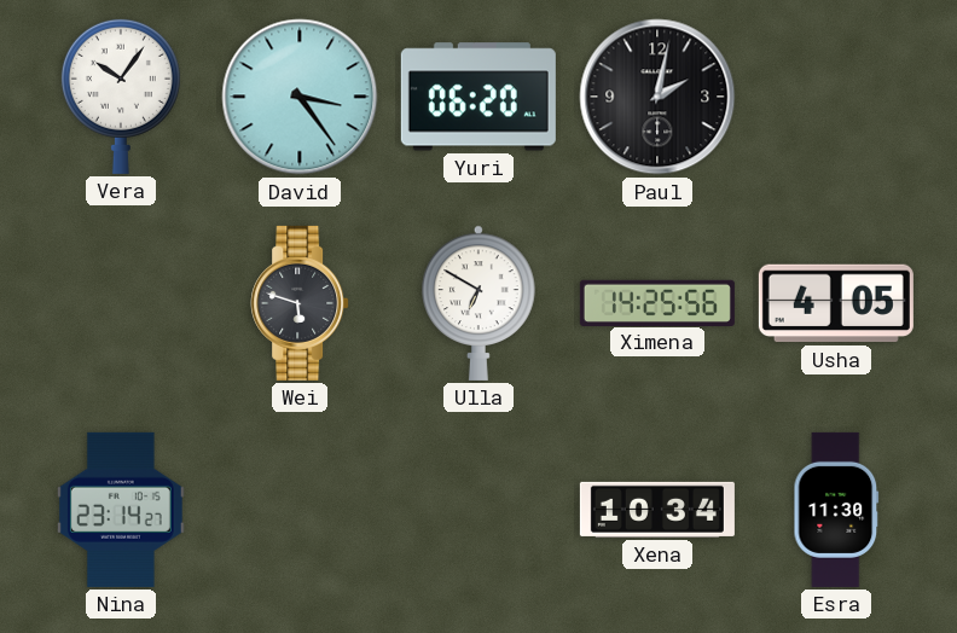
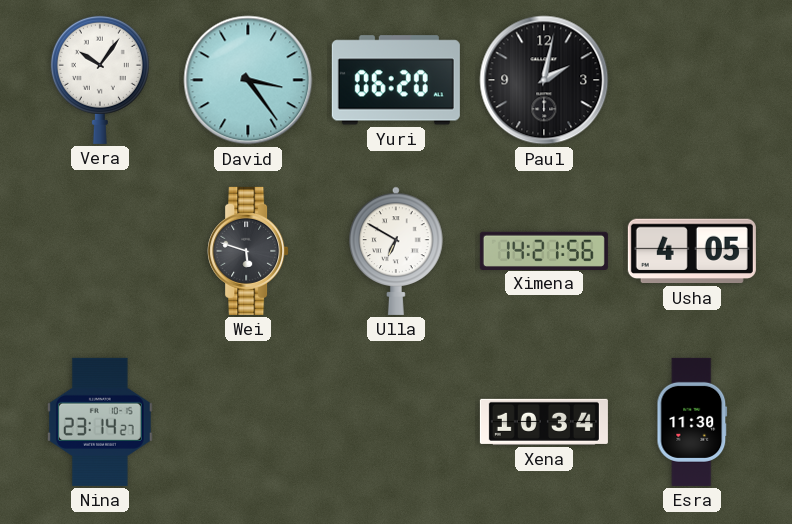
Ximena: 14:25 -> 14:21 (544, 250)
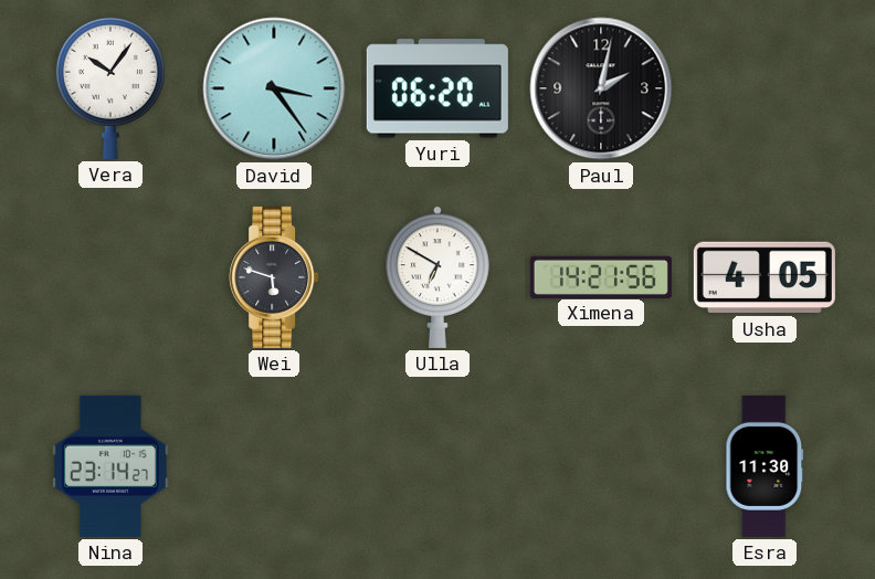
Xena: 10:34 -> none (544, 422)
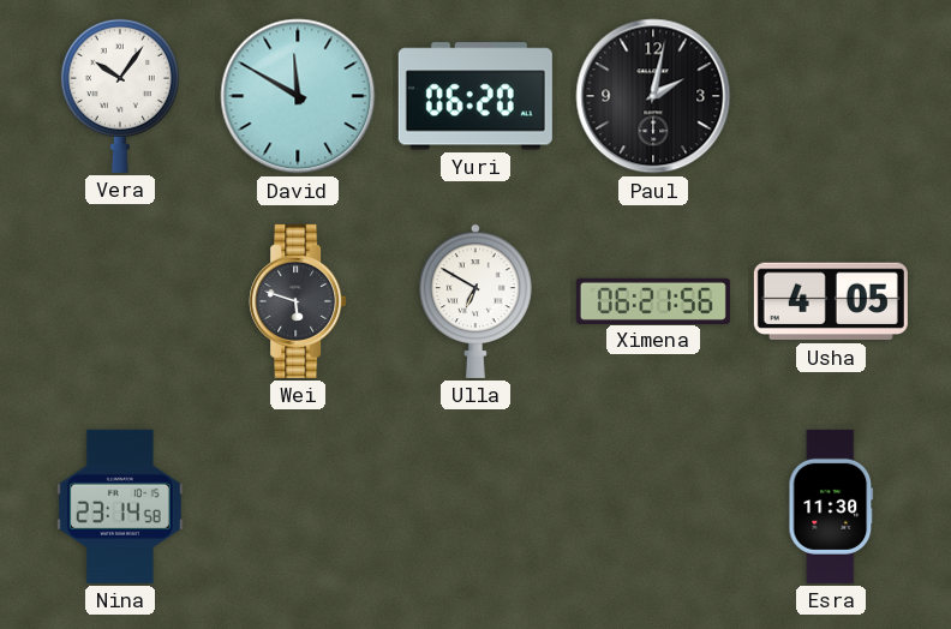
David: 3:24 -> 11:50 (298, 96)
Ximena: 14:21 -> 06:21 (653, 300)
Nina: 23:14:27 -> 23:14:58 (120, 507)
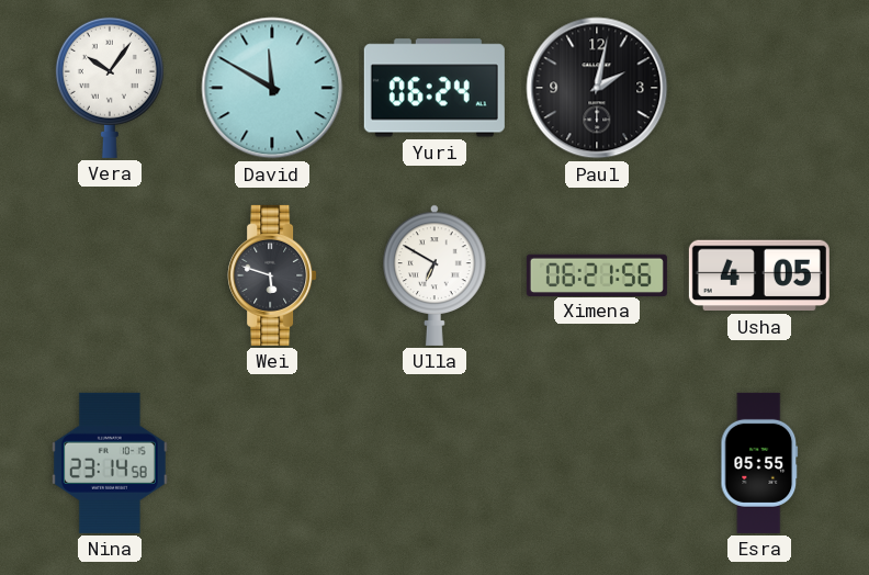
Yuri: 06:20 -> 06:24 (435, 88)
Esra: 11:30 -> 05:55 (759, 463)
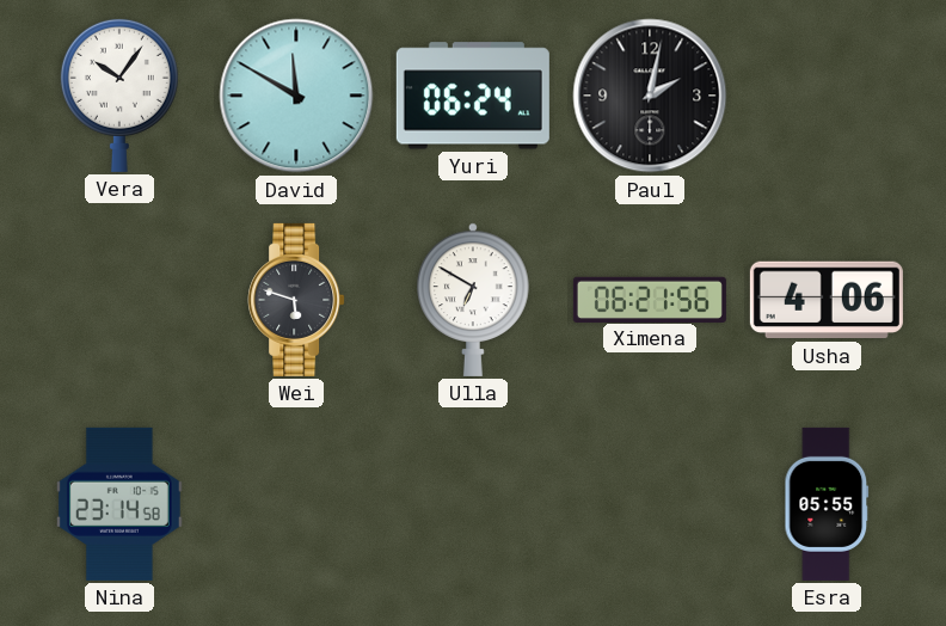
Usha: 4:05 -> 4:06 (827, 300)
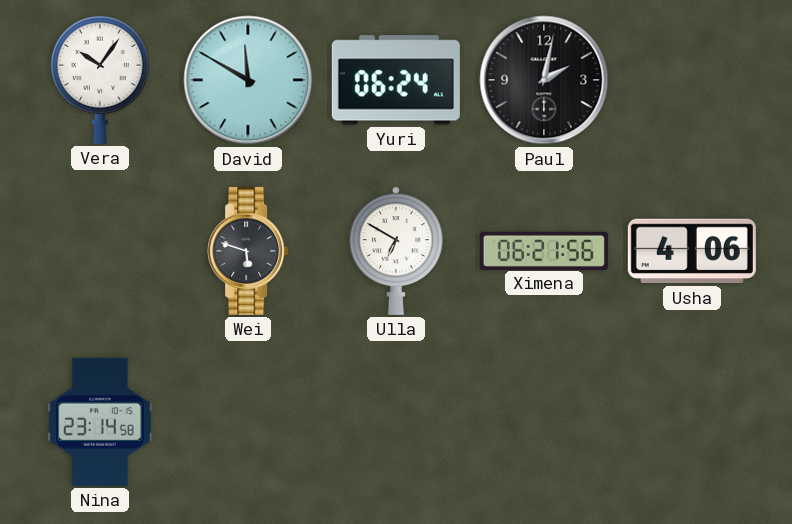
Esra: 05:55 -> none (827, 504)
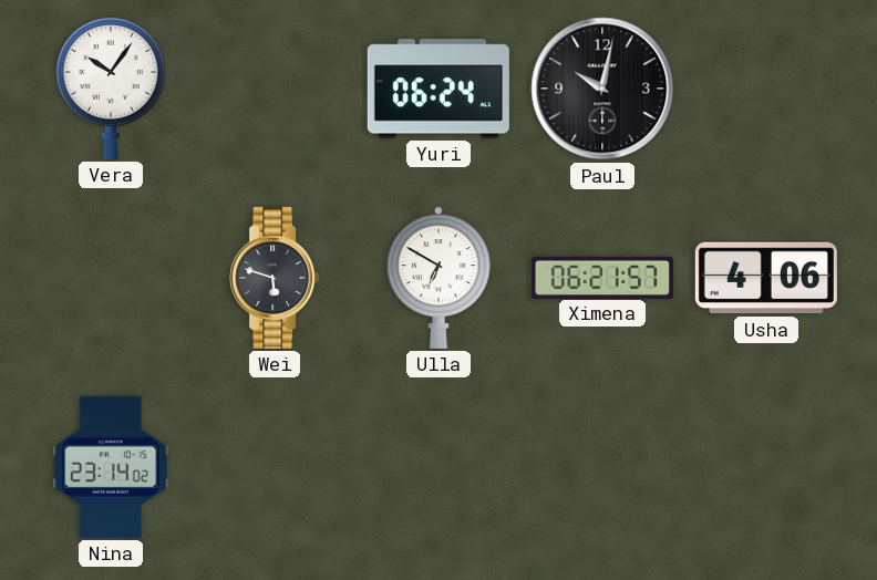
David: 11:50 -> none (248, 80)
Paul: 2:02 -> 10:02 (602, 89)
Ximena: 06:21:56 -> 06:21:57 (602, 277)
Nina: 23:14:58 -> 23:14:02 (111, 467)
